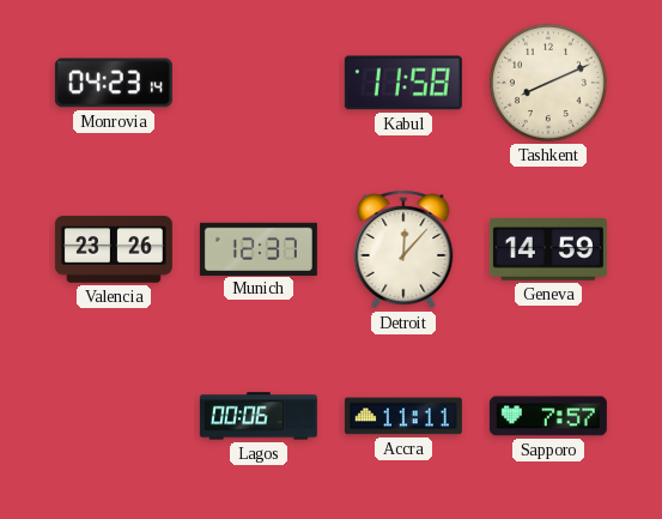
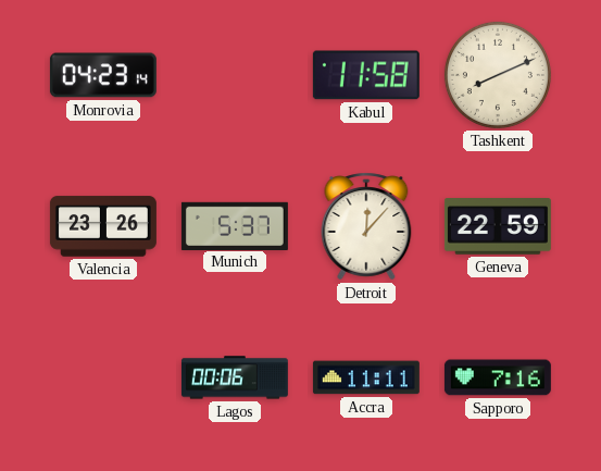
Munich: 12:37 -> 5:37 (235, 225)
Geneva: 14:59 -> 22:59 (498, 227)
Sapporo: 7:57 -> 7:16 (498, 377)
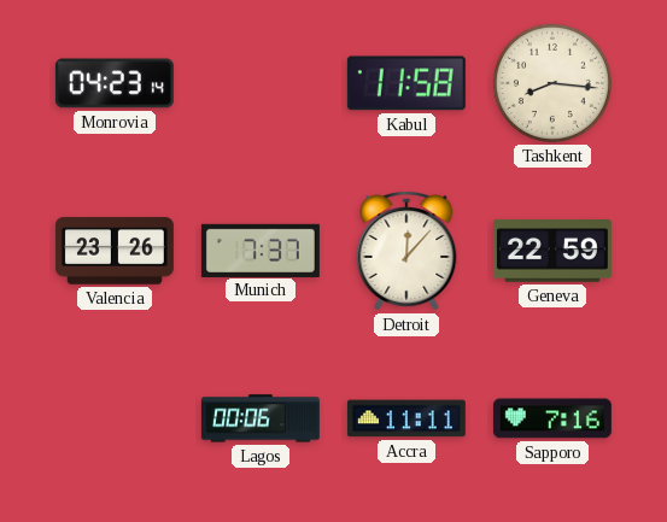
Tashkent: 8:11 -> 8:16 (552, 83)
Munich: 5:37 -> 7:37 (261, 250)
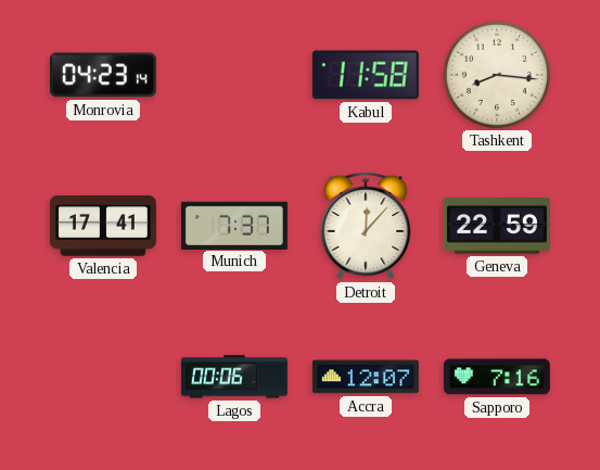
Valencia: 23:26 -> 17:41 (103, 226)
Accra: 11:11 -> 12:07 (366, 377)
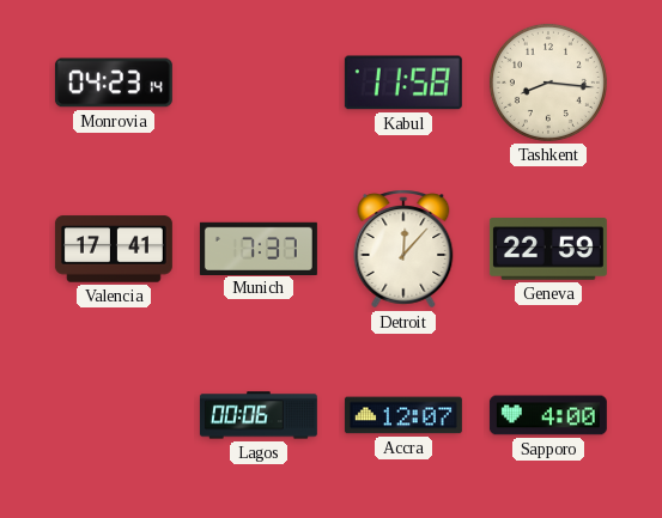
Sapporo: 7:16 -> 4:00 (548, 415)
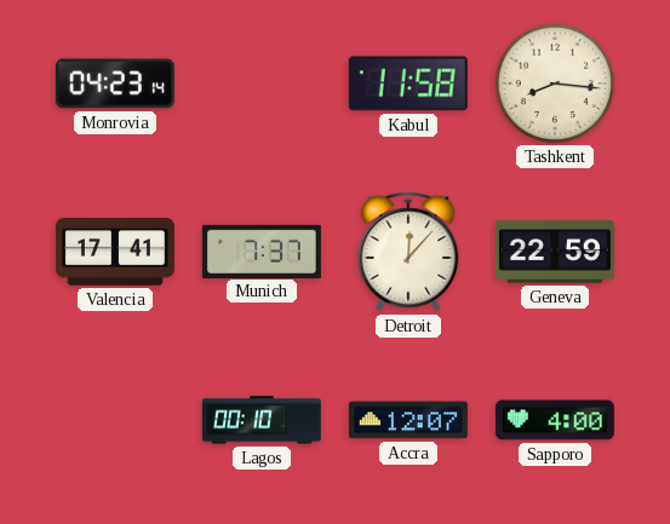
Lagos: 00:06 -> 00:10 (262, 420)
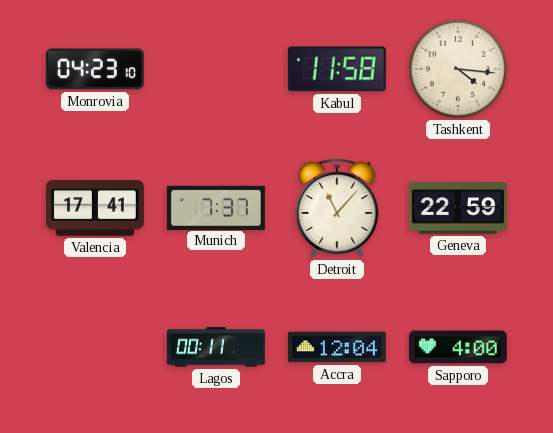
Monrovia: 04:23:14 -> 04:23:10 (95, 69)
Tashkent: 8:16 -> 4:16 (458, 69)
Detroit: 12:07 -> 11:07 (337, 208)
Lagos: 00:10 -> 00:11 (216, 347)
Accra: 12:07 -> 12:04 (337, 347)
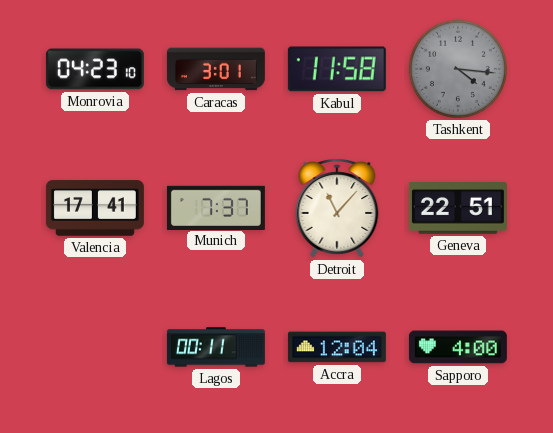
Caracas: none -> 3:01 (216, 69)
Tashkent dial: cream -> grey (458, 69)
Geneva: 22:59 -> 22:51 (458, 209)
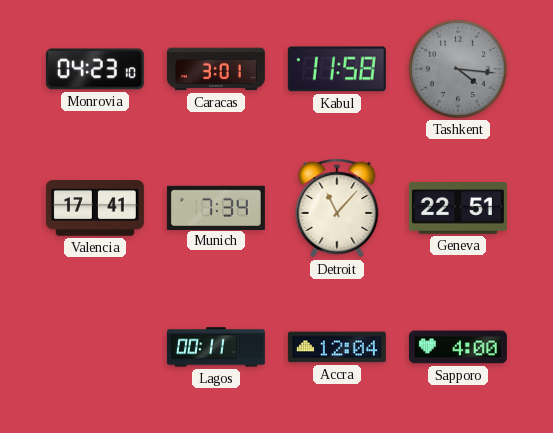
Munich: 7:37 -> 7:34 (216, 207)
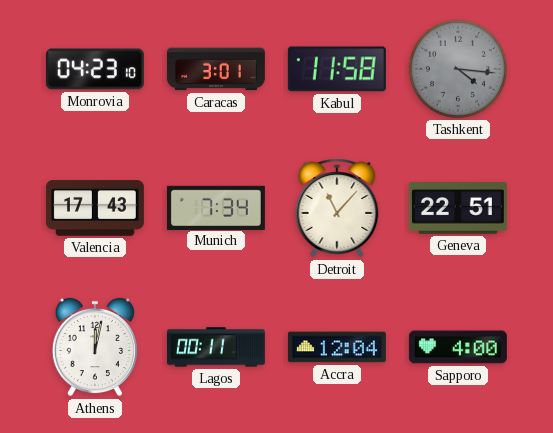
Valencia: 17:41 -> 17:43 (95, 208)
Athens: none -> 12:02 (95, 347)
